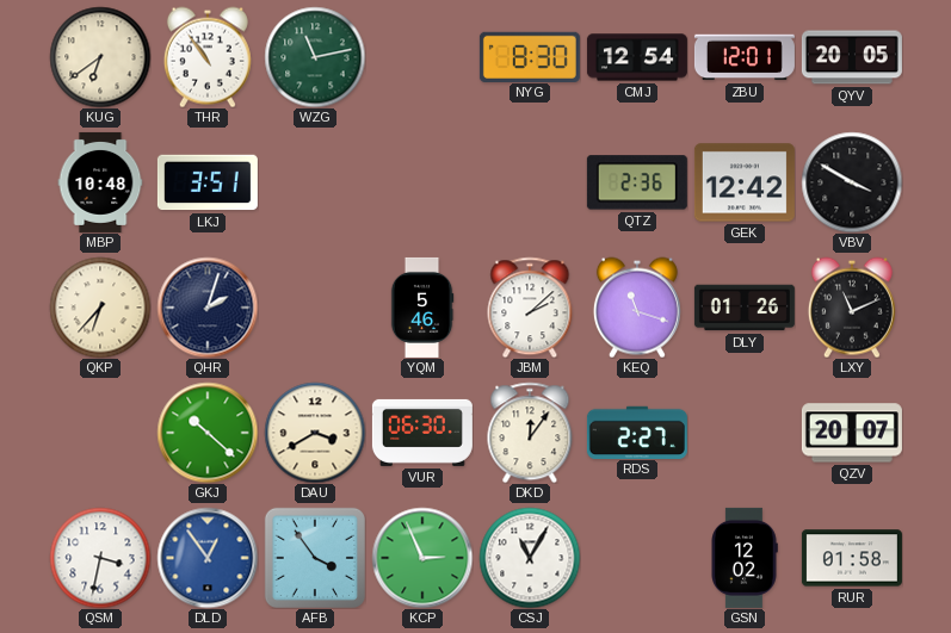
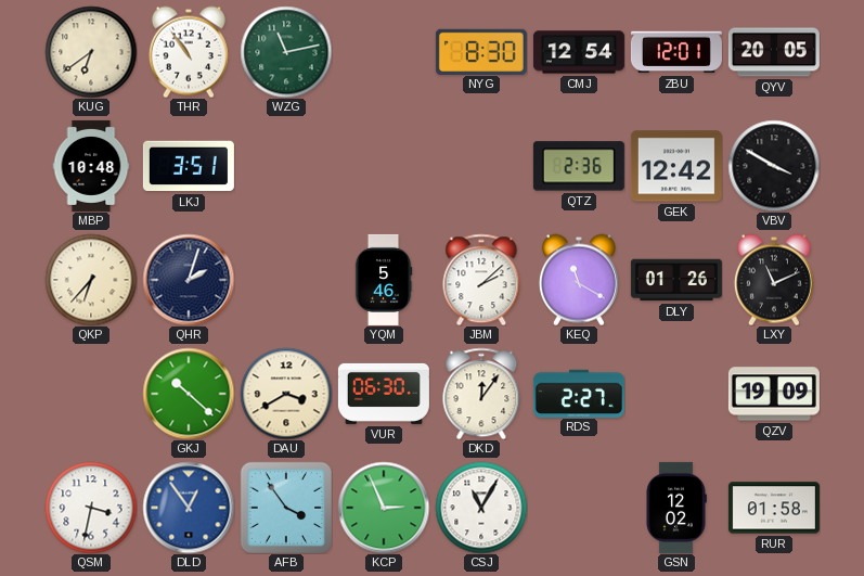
KEQ: 11:18 -> 11:20 (579, 280)
QZV: 20:07 -> 19:09 (774, 394)
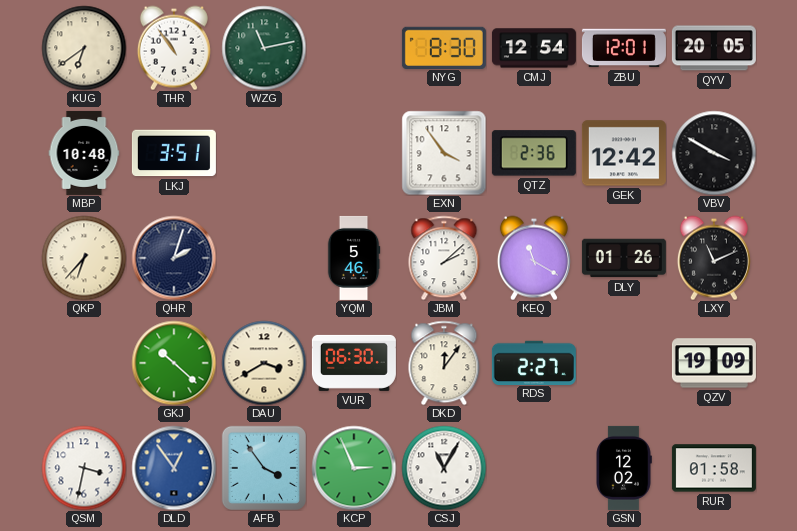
EXN: none -> 3:54 (444, 153)
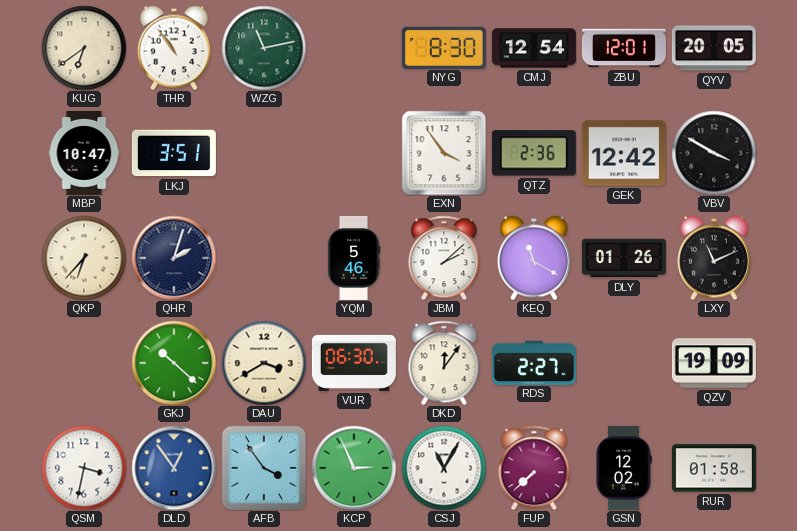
MBP: 10:48 -> 10:47 (84, 153)
FUP: none -> 7:38 (534, 468)
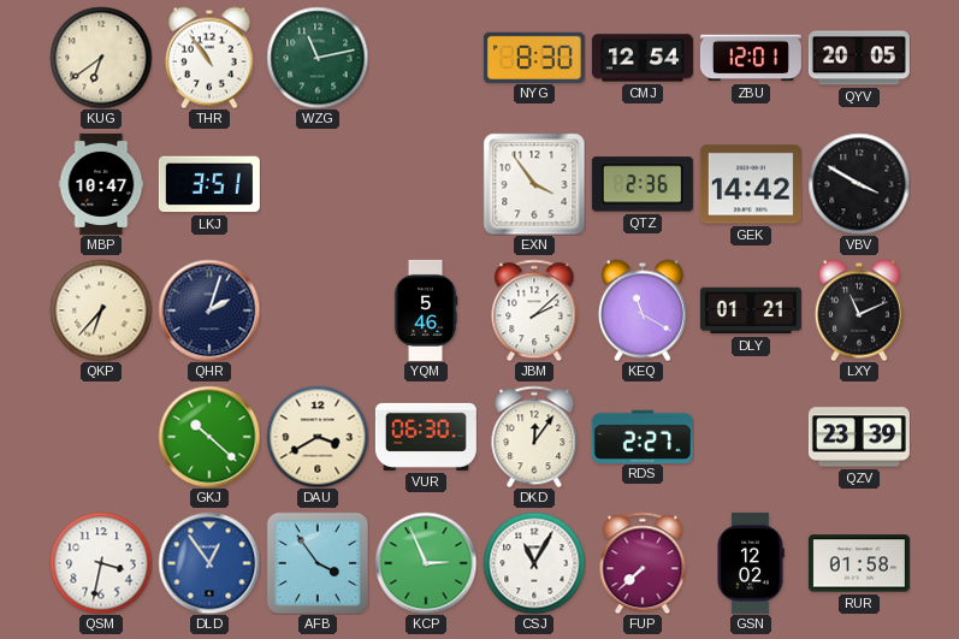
GEK: 12:42 -> 14:42 (751, 184)
DLY: 01:26 -> 01:21 (751, 310)
QZV: 19:09 -> 23:39 (859, 437)
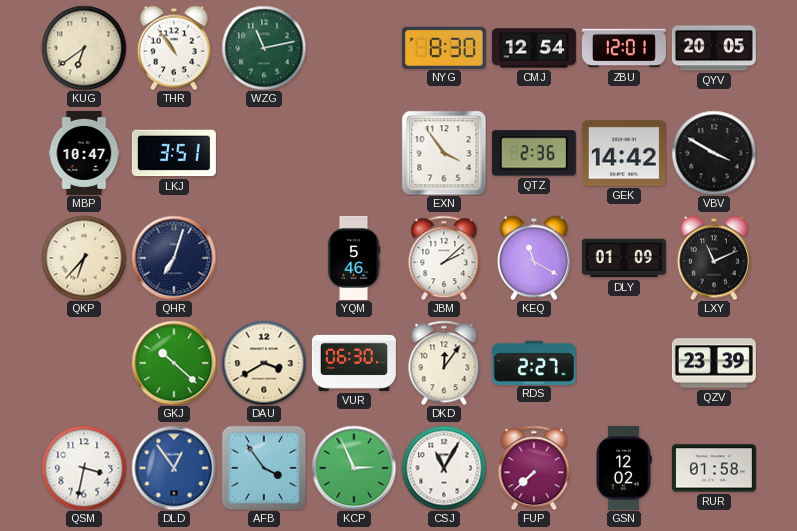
QHR: 2:03 -> 7:03 (174, 258)
DLY: 01:21 -> 01:09 (624, 258)
